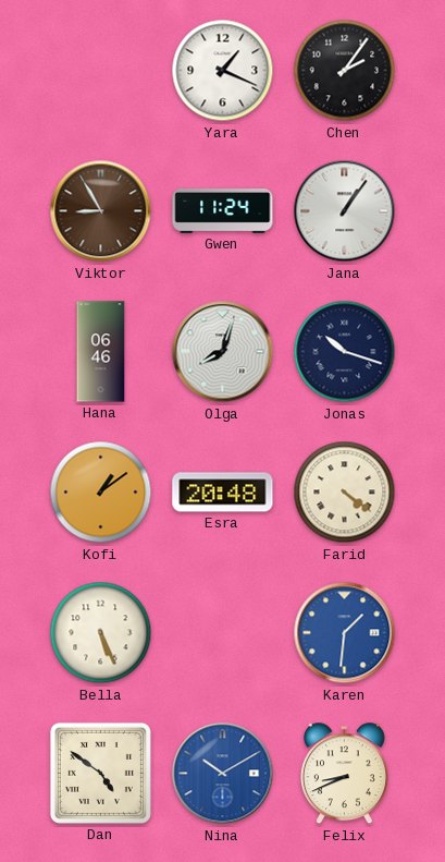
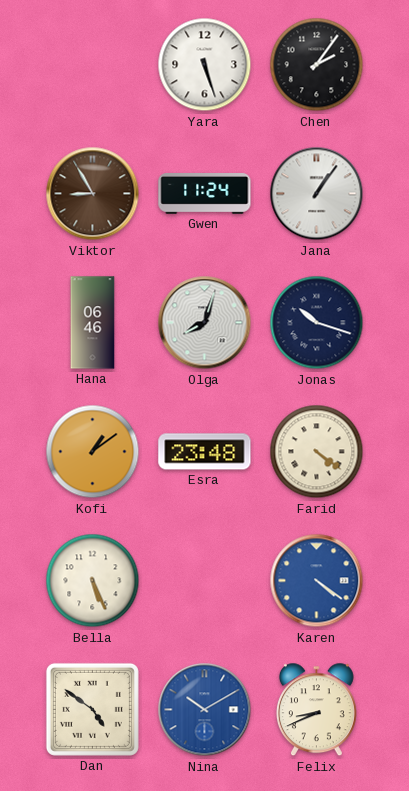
Yara: 1:19 -> 5:27 (205, 65)
Esra: 20:48 -> 23:48 (205, 452)
Karen: 1:31 -> 4:21 (317, 581)
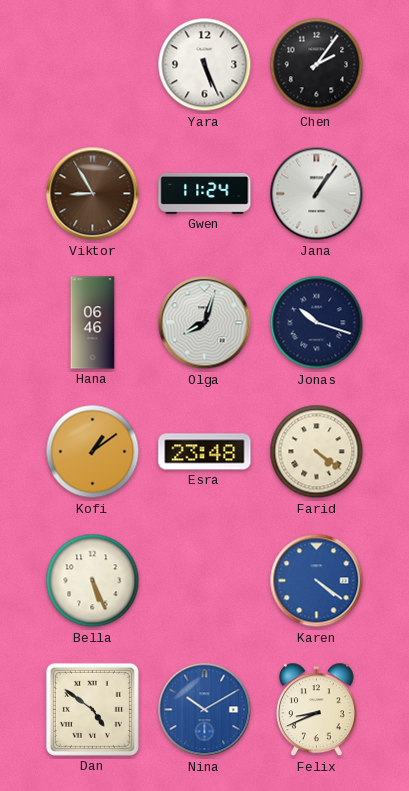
Yara: 5:27 -> 5:26 (205, 65)
